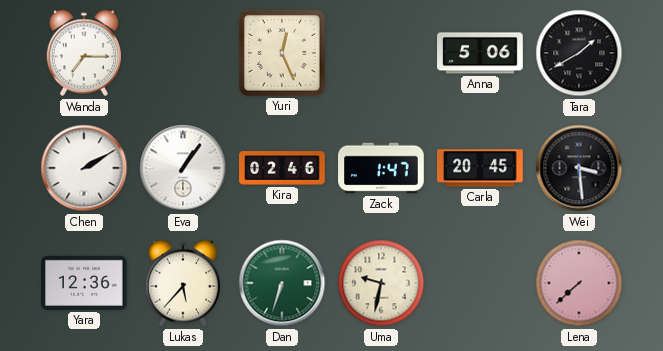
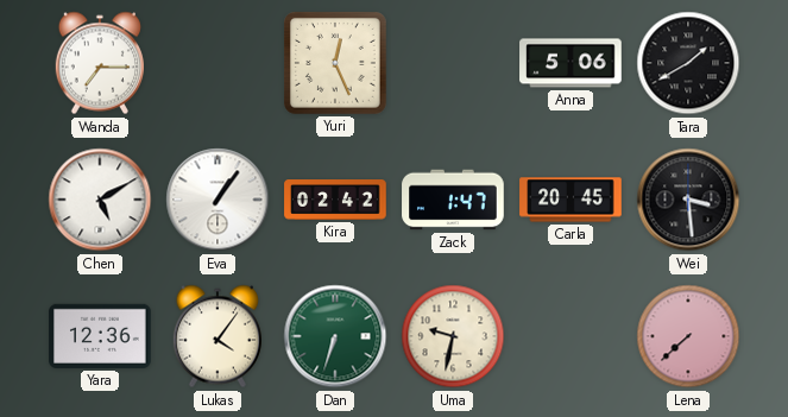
Chen: 2:10 -> 5:10 (100, 200)
Kira: 02:46 -> 02:42 (335, 200)
Lukas: 5:37 -> 4:06 (218, 336)
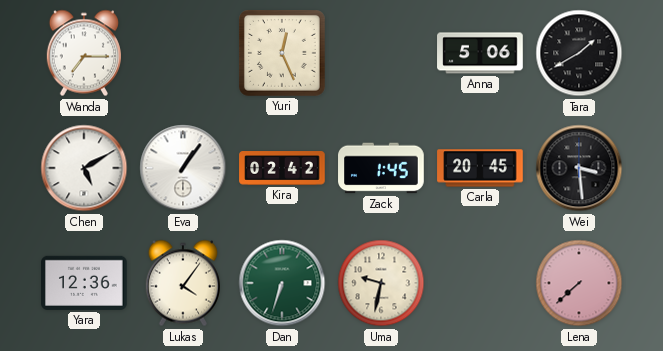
Zack: 1:47 -> 1:45 (381, 168)
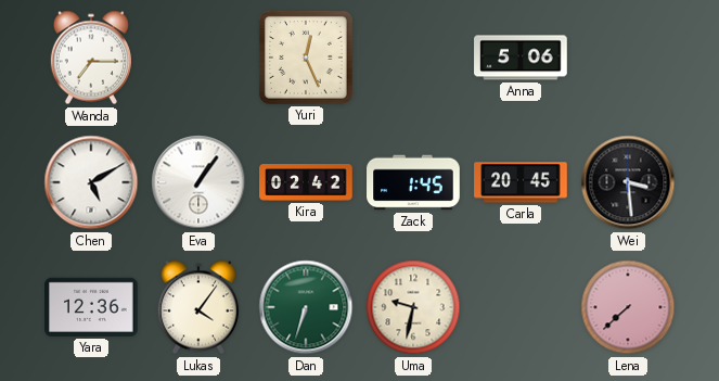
Tara: 1:40 -> none (579, 53)
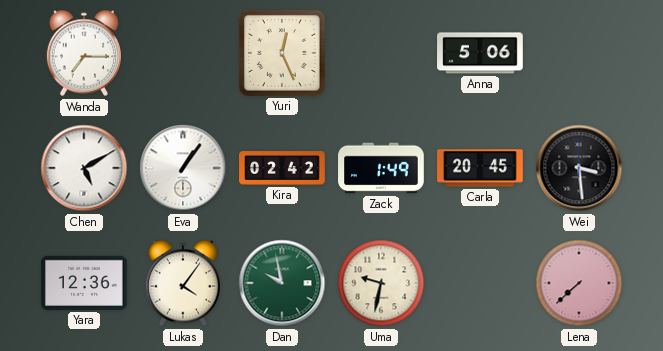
Zack: 1:45 -> 1:49 (381, 168)
Dan: 6:33 -> 9:58 (282, 283)
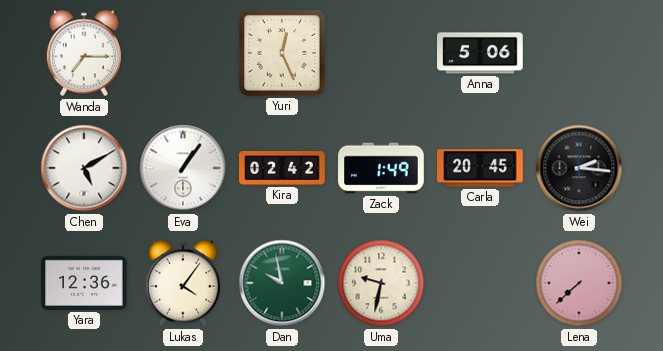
Wei: 3:29 -> 2:16 (579, 168)
